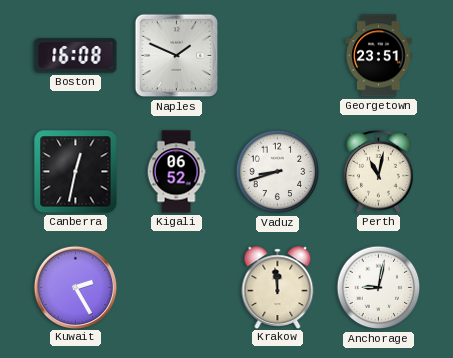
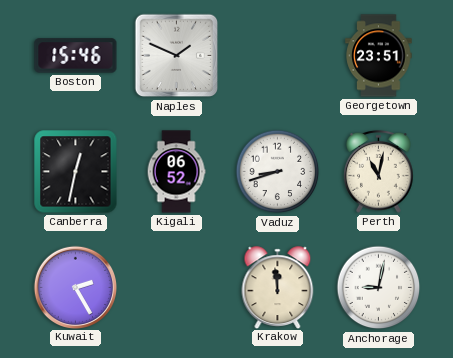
Boston: 16:08 -> 15:46 (76, 56)
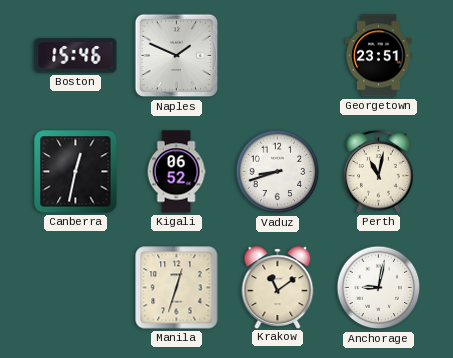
Kuwait: 2:25 -> none (75, 287)
Manila: none -> 12:33 (177, 288)
Krakow: 11:59 -> 11:09 (278, 287)
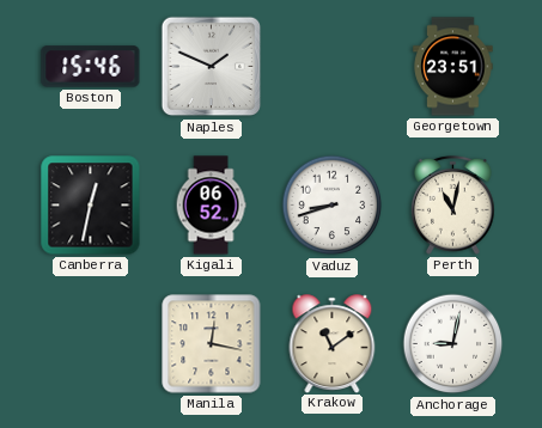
Manila: 12:33 -> 12:17 (212, 344)
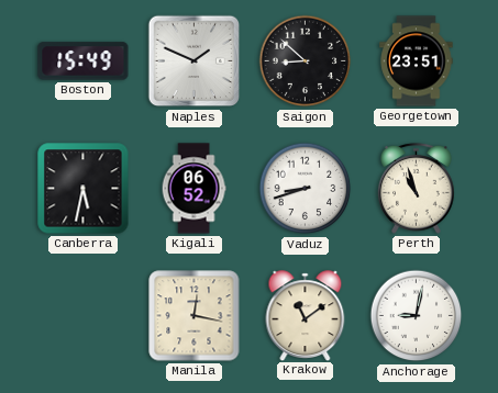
Boston: 15:46 -> 15:49 (84, 61)
Saigon: none -> 8:52 (306, 61)
Canberra: 12:32 -> 5:32 (84, 189)
Perth: 11:02 -> 10:57 (417, 188)
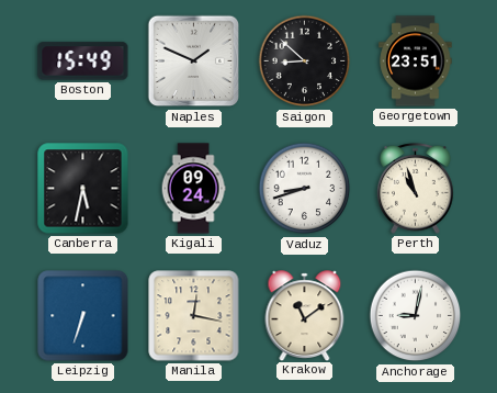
Kigali: 06:52 -> 09:24 (193, 189)
Leipzig: none -> 6:33 (83, 316)
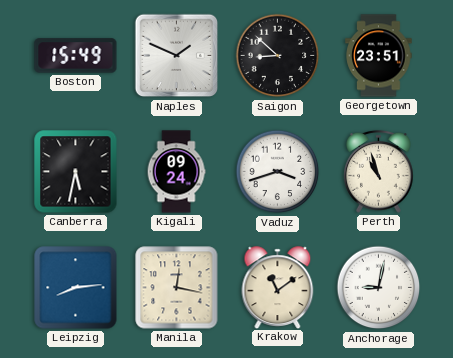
Vaduz: 8:42 -> 3:42 (278, 172)
Leipzig: 6:33 -> 8:14 (76, 288)
